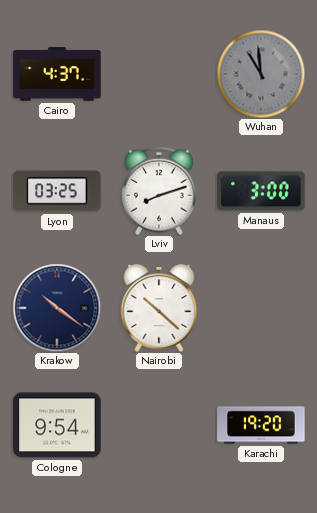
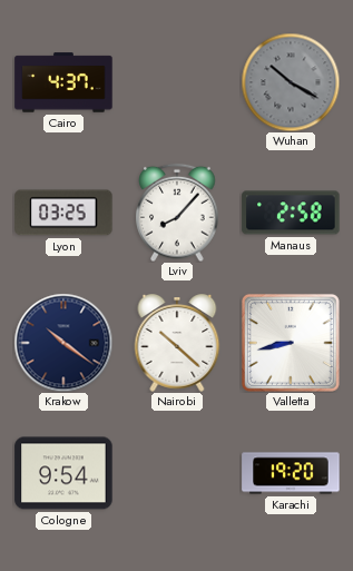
Wuhan: 10:59 -> 10:20 (291, 82)
Lviv: 8:12 -> 8:07 (177, 213)
Manaus: 3:00 -> 2:58 (291, 213)
Valletta: none -> 8:43 (291, 343)
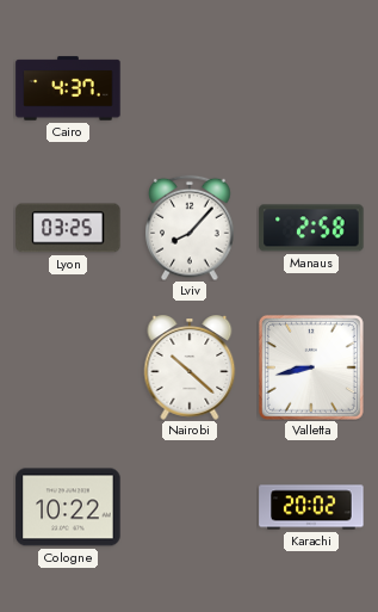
Wuhan: 10:20 -> none (291, 82)
Krakow: 10:21 -> none (63, 343)
Cologne: 9:54 -> 10:22 (68, 507)
Karachi: 19:20 -> 20:02 (311, 507)
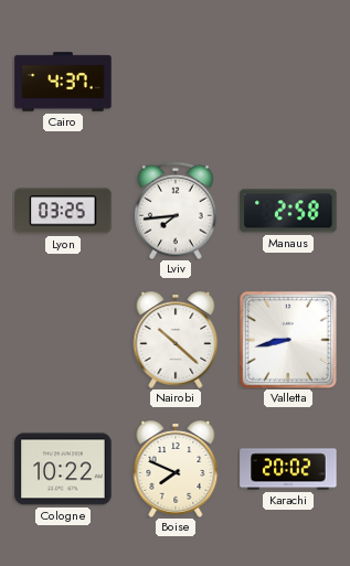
Lviv: 8:07 -> 7:44 (176, 211)
Boise: none -> 7:49 (176, 469)
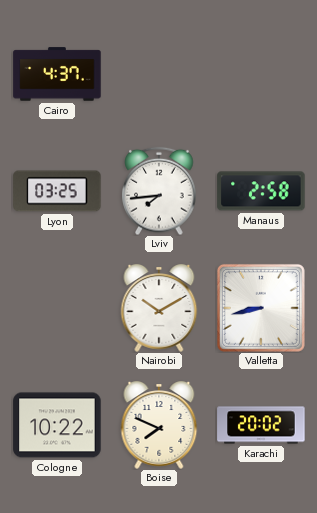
Nairobi: 10:22 -> 10:10 (159, 308)
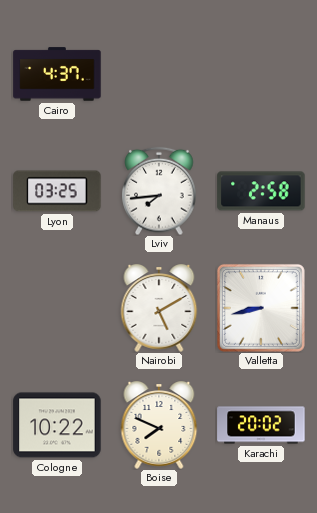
Nairobi: 10:10 -> 5:10 (159, 308)
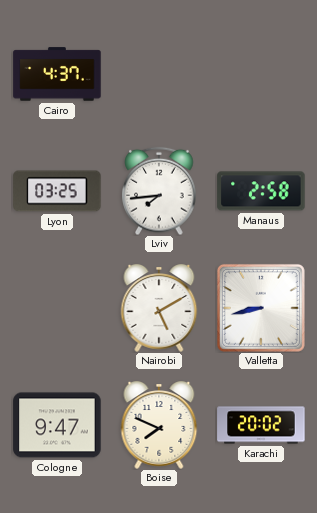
Cologne: 10:22 -> 9:47 (57, 425)
